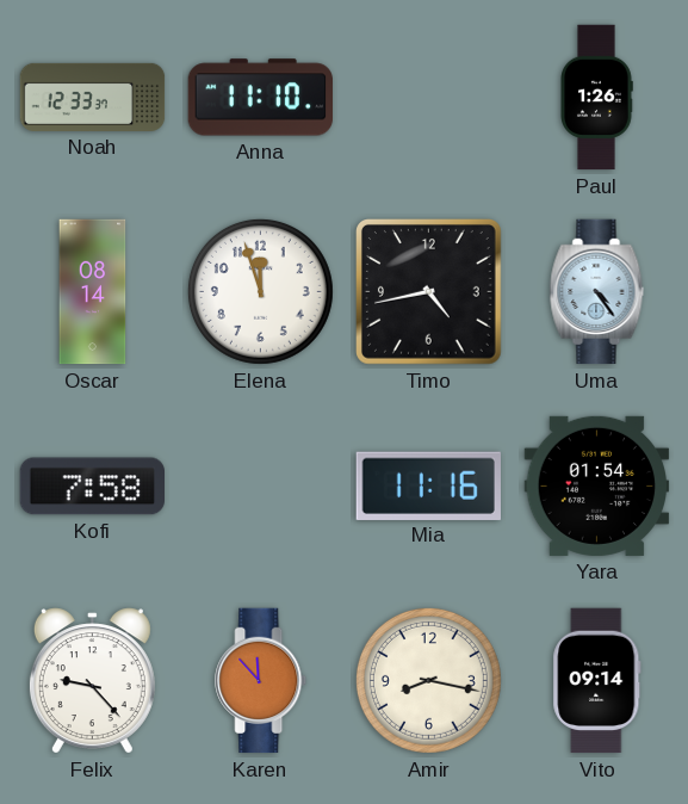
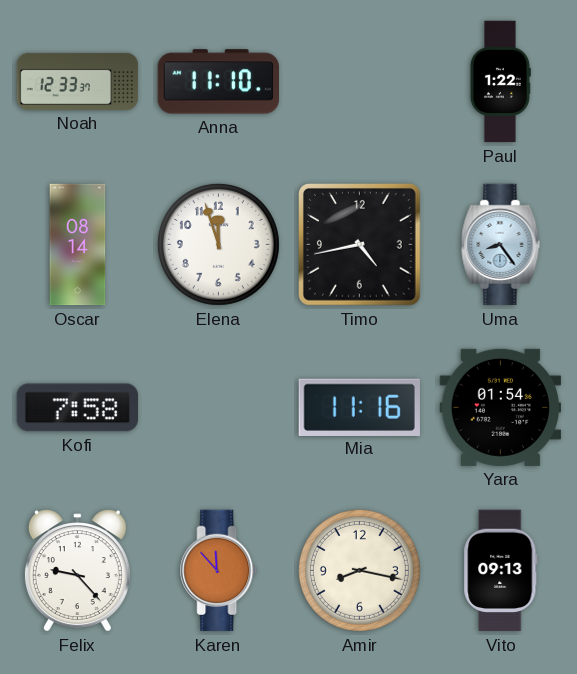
Paul: 1:26 -> 1:22 (500, 82)
Uma: 4:24 -> 8:24 (501, 245)
Vito: 09:14 -> 09:13 (501, 571)
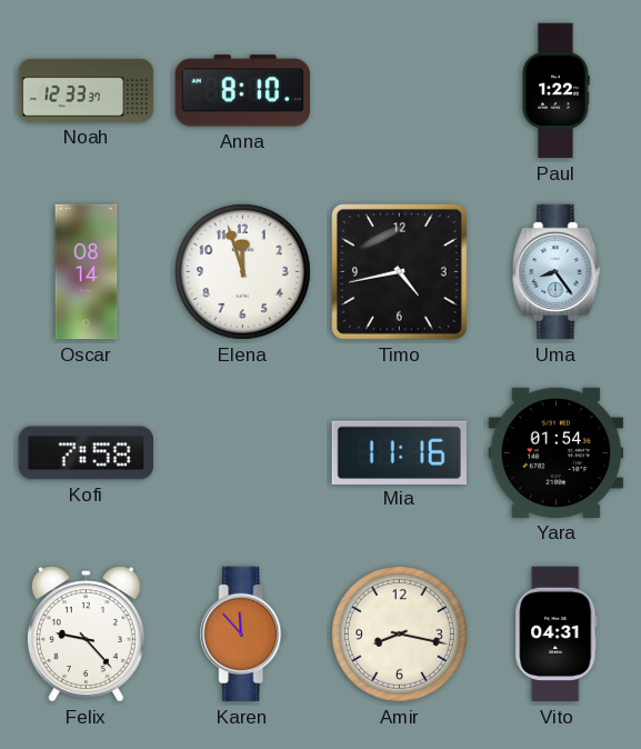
Anna: 11:10 -> 8:10 (242, 91)
Vito: 09:13 -> 04:31 (557, 635)
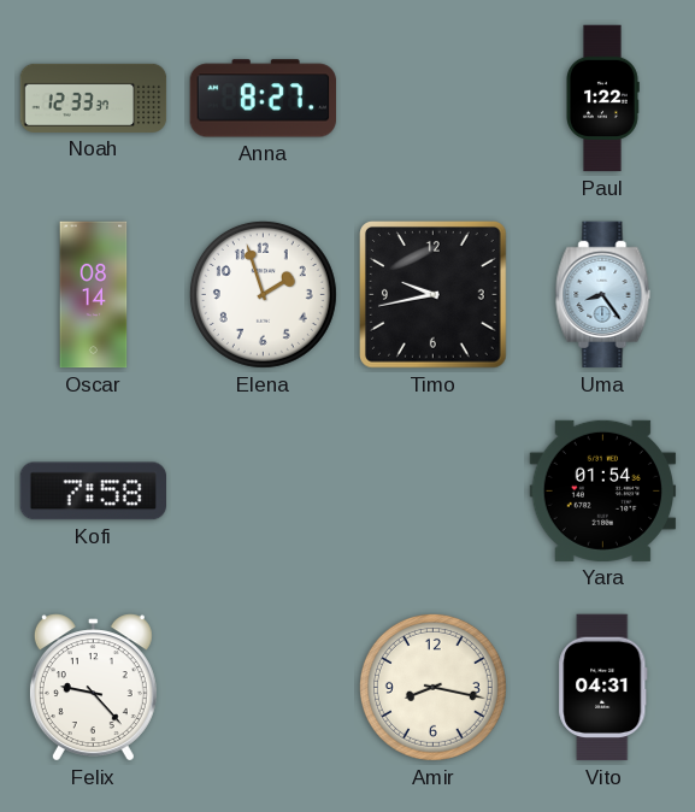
Anna: 8:10 -> 8:27 (263, 99)
Elena: 11:57 -> 1:57 (263, 294)
Timo: 4:43 -> 9:43 (434, 295)
Mia: 11:16 -> none (399, 452)
Karen: 11:53 -> none (243, 635)
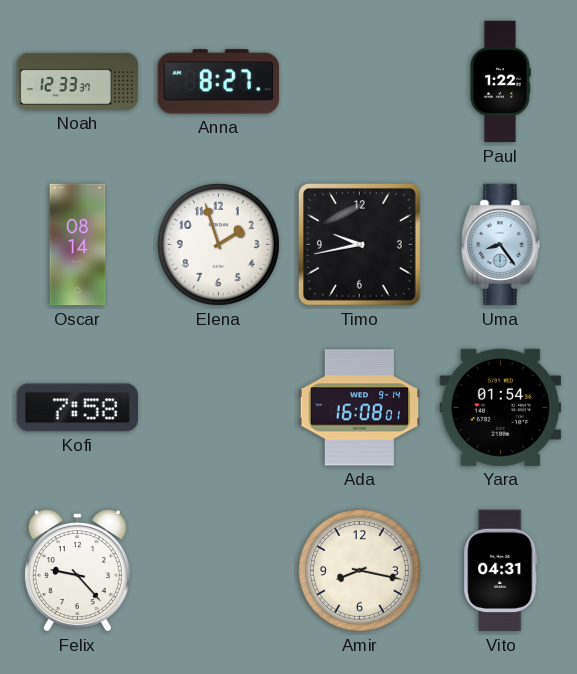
Ada: none -> 16:08 (360, 408)
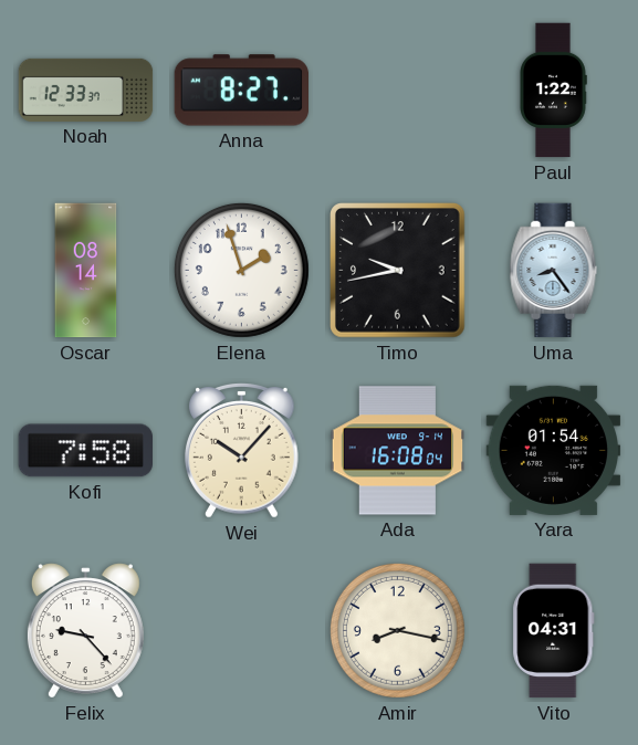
Wei: none -> 10:07 (242, 451)
Ada: 16:08:01 -> 16:08:04 (398, 451)
